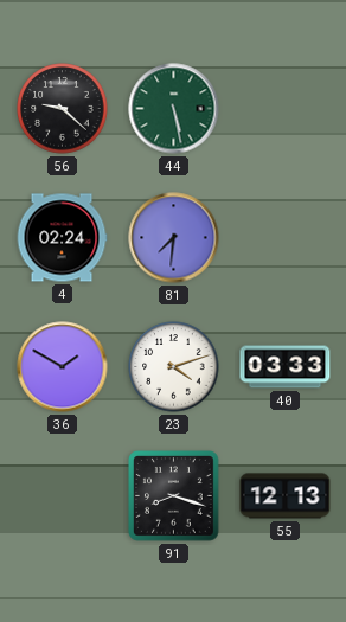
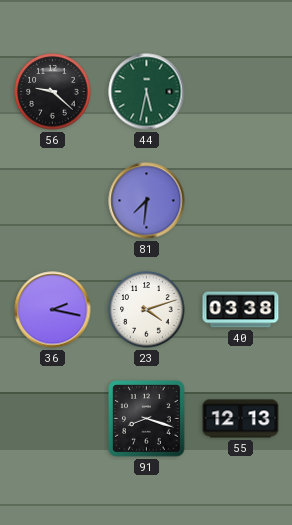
44: 5:28 -> 5:32 (147, 92)
4: 02:24 -> none (62, 238)
36: 1:50 -> 2:17 (53, 310)
40: 03:33 -> 03:38 (241, 310)
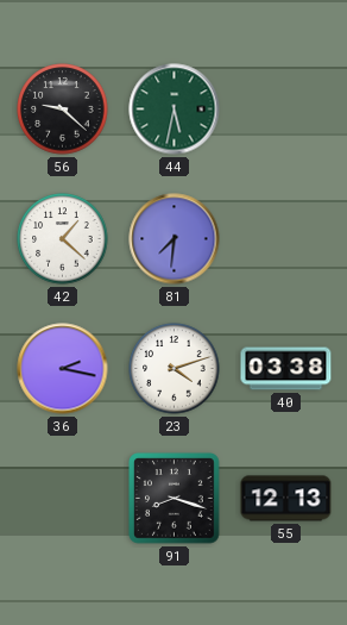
42: none -> 1:22 (63, 239)
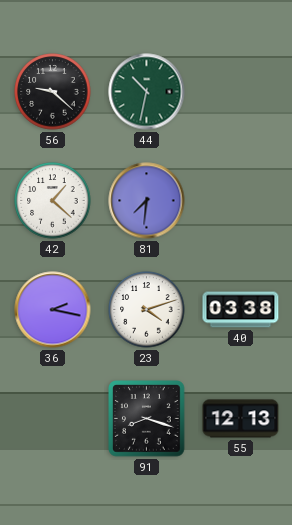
44: 5:32 -> 10:32 (147, 92)
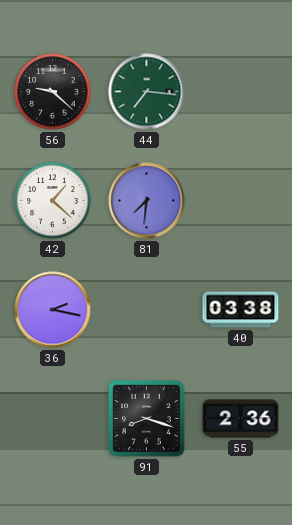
44: 10:32 -> 7:16 (147, 92)
23: 4:12 -> none (147, 310)
55: 12:13 -> 2:36 (241, 419)
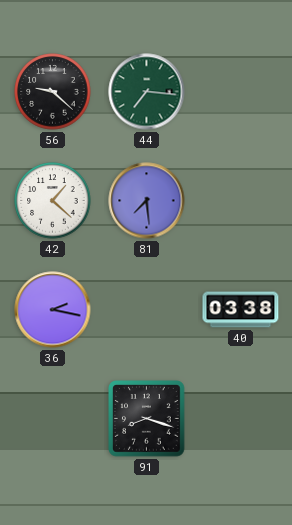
81: 7:31 -> 7:29 (147, 201)
55: 2:36 -> none (241, 419)
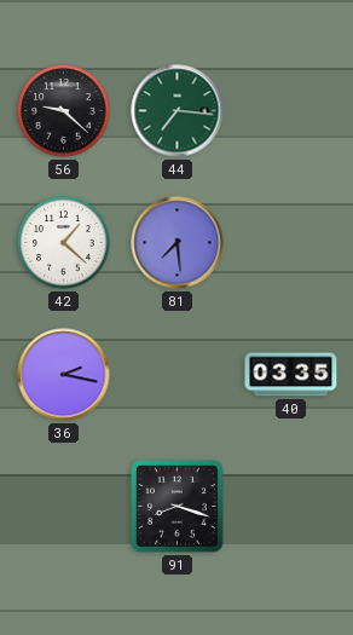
40: 03:38 -> 03:35 (291, 375)
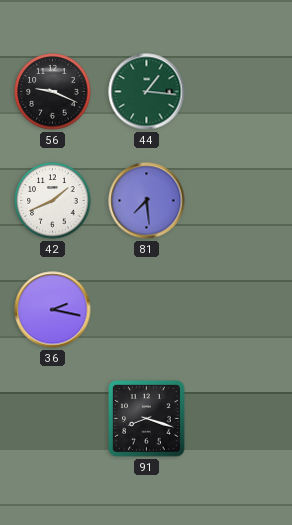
56: 9:22 -> 9:19 (53, 92)
44: 7:16 -> 1:16 (147, 92)
42: 1:22 -> 1:41 (53, 201)
40: 03:35 -> none (291, 375)
